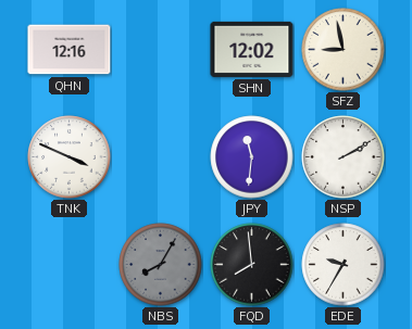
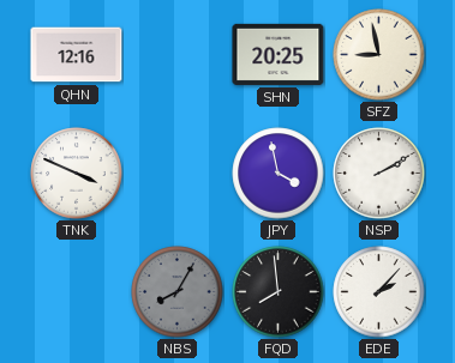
SHN: 12:02 -> 20:25 (279, 54)
JPY: 11:31 -> 3:58 (279, 174)
EDE: 9:35 -> 2:07 (379, 292)
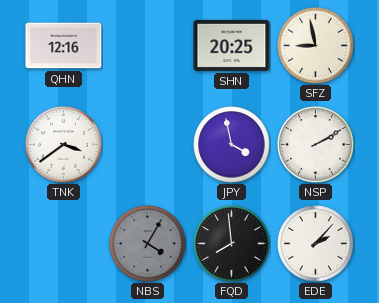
TNK: 3:49 -> 3:39 (64, 145)
NBS: 8:05 -> 4:05 (148, 244)
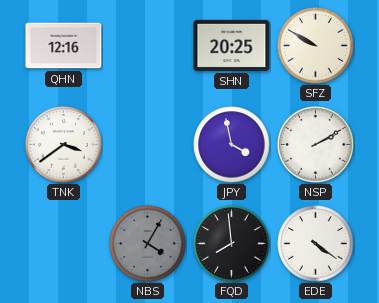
SFZ: 8:58 -> 9:50 (316, 46)
EDE: 2:07 -> 4:21 (316, 244)
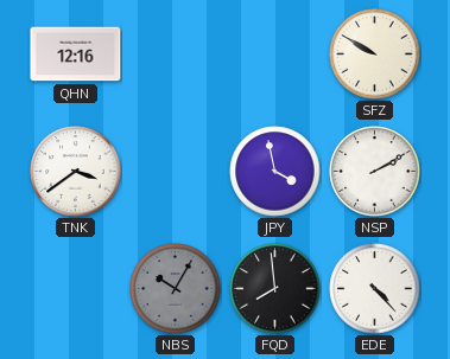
SHN: 20:25 -> none (232, 45)
NBS: 4:05 -> 10:05 (176, 289)
EDE: 4:21 -> 4:23 (375, 289)
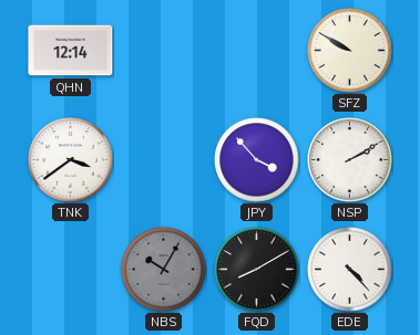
QHN: 12:16 -> 12:14 (71, 51)
JPY: 3:58 -> 3:53 (257, 160)
FQD: 7:59 -> 8:10 (257, 270)
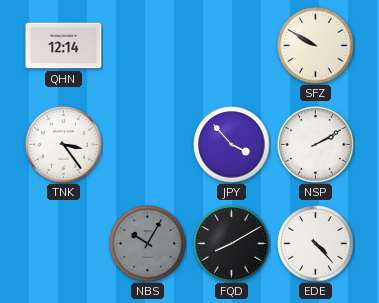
TNK: 3:39 -> 3:24 (64, 145)
